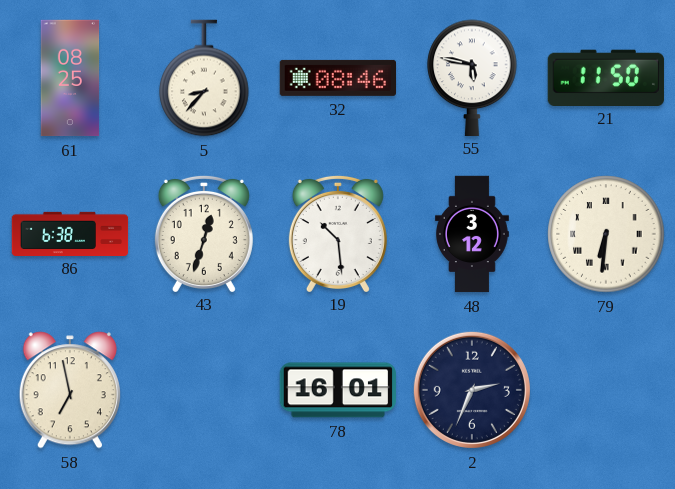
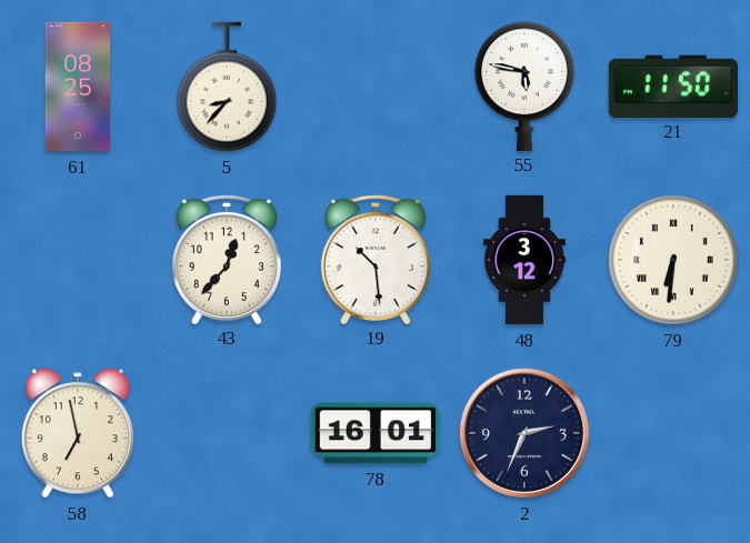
32: 08:46 -> none (338, 78)
86: 6:38 -> none (70, 233)
43: 12:33 -> 12:37 (227, 259)
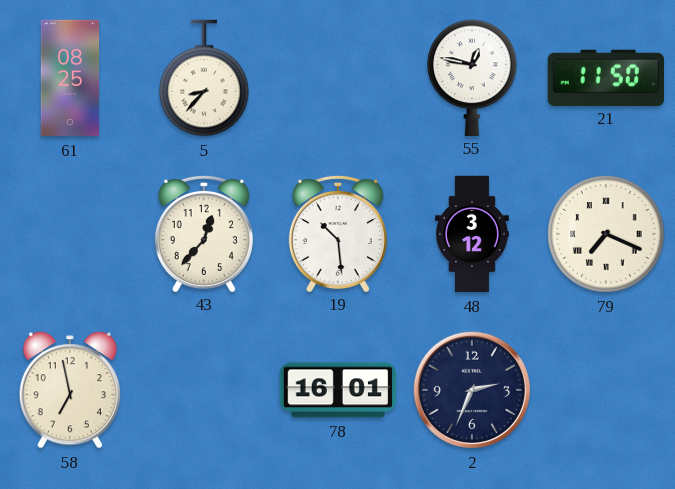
55: 5:47 -> 12:47 (472, 77)
79: 6:31 -> 7:19 (606, 234)
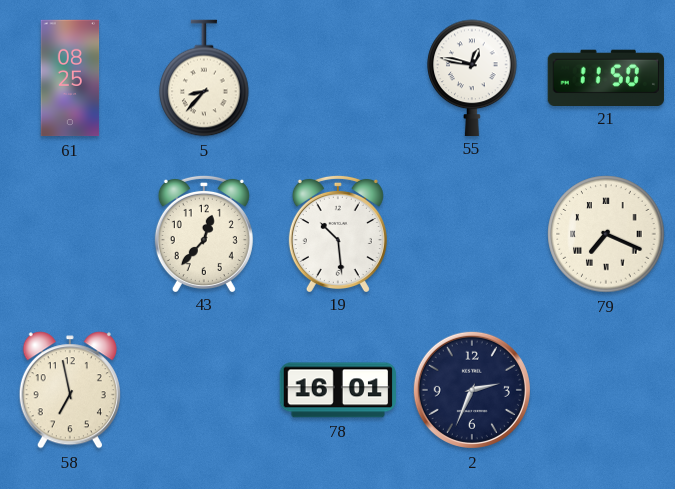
48: 3:12 -> none (472, 234)
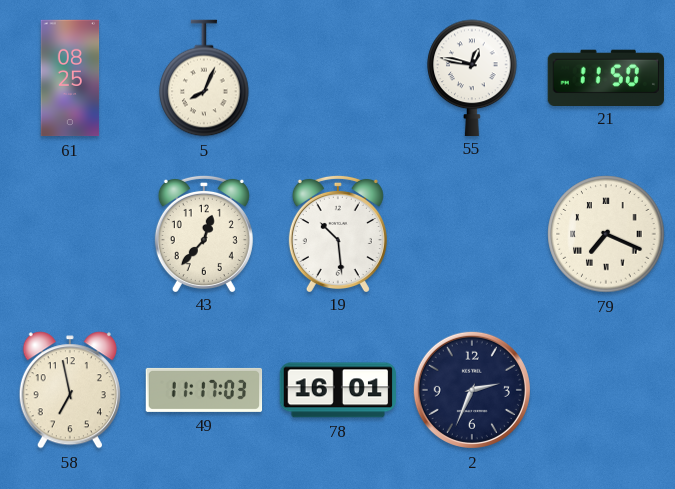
5: 8:37 -> 8:04 (204, 78)
49: none -> 11:17 (204, 390)
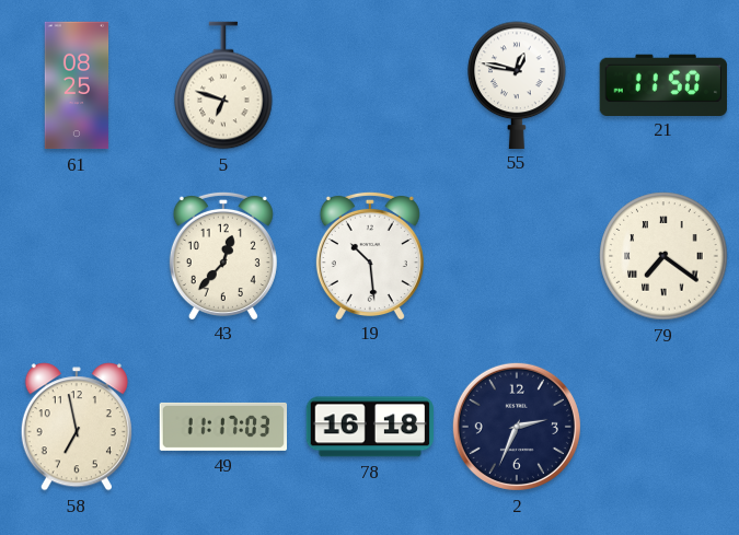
5: 8:04 -> 6:48 (223, 85)
79: 7:19 -> 7:21 (663, 256)
78: 16:01 -> 16:18 (369, 427)
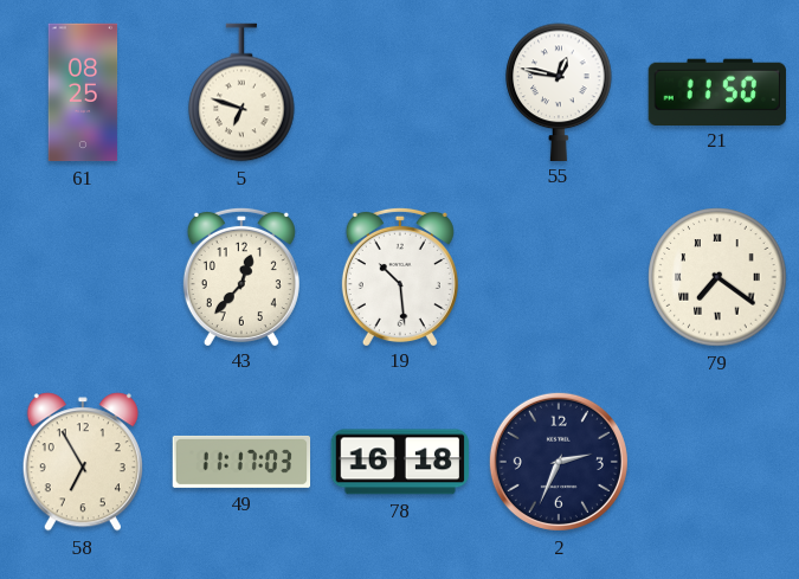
58: 6:58 -> 6:55 (83, 462)
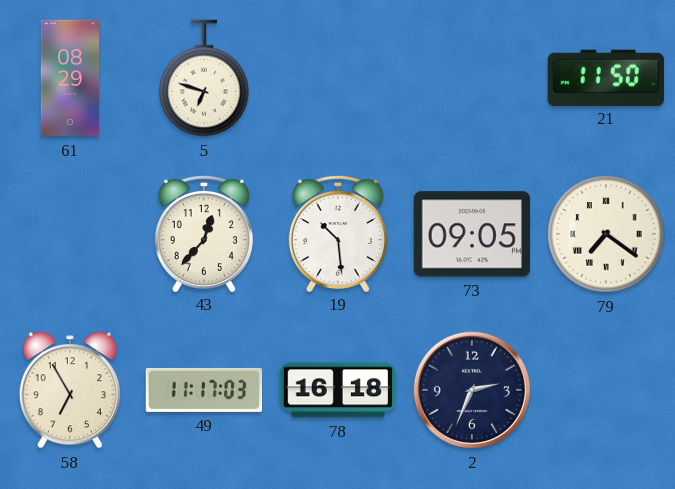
61: 08:25 -> 08:29 (70, 78)
55: 12:47 -> none (559, 91)
73: none -> 09:05 (471, 234)
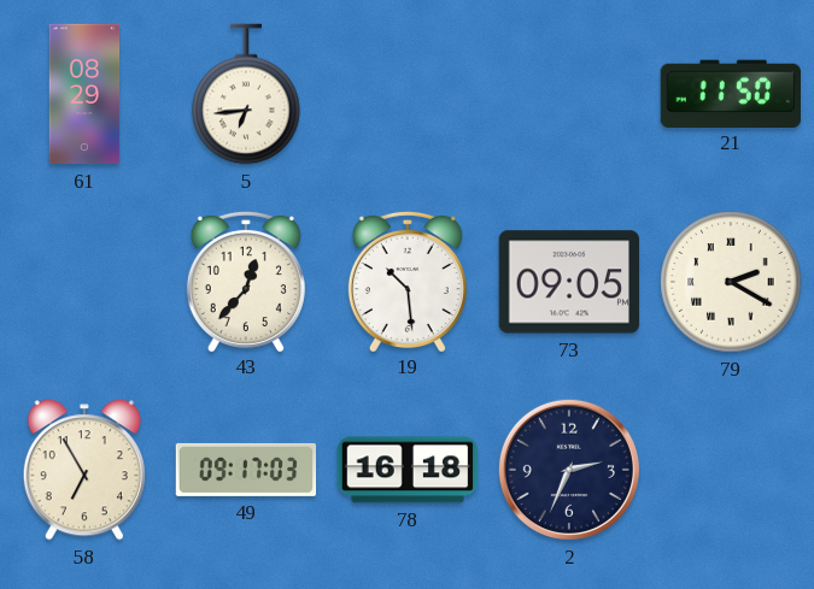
5: 6:48 -> 6:44 (246, 94)
79: 7:21 -> 2:20 (731, 282)
49: 11:17 -> 09:17 (246, 470)
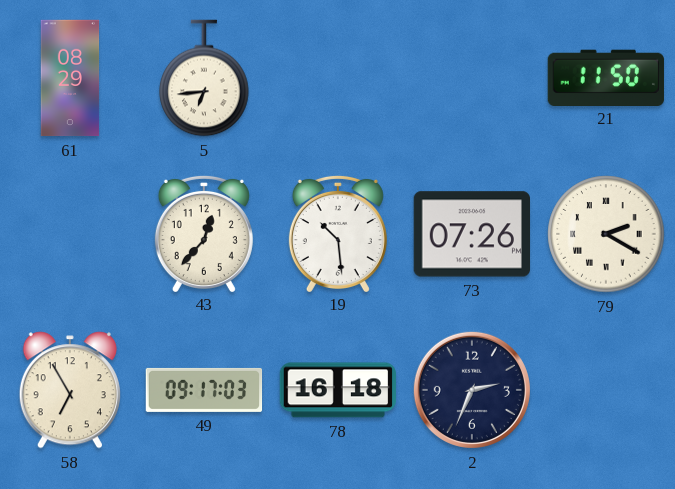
73: 09:05 -> 07:26 (471, 234)
